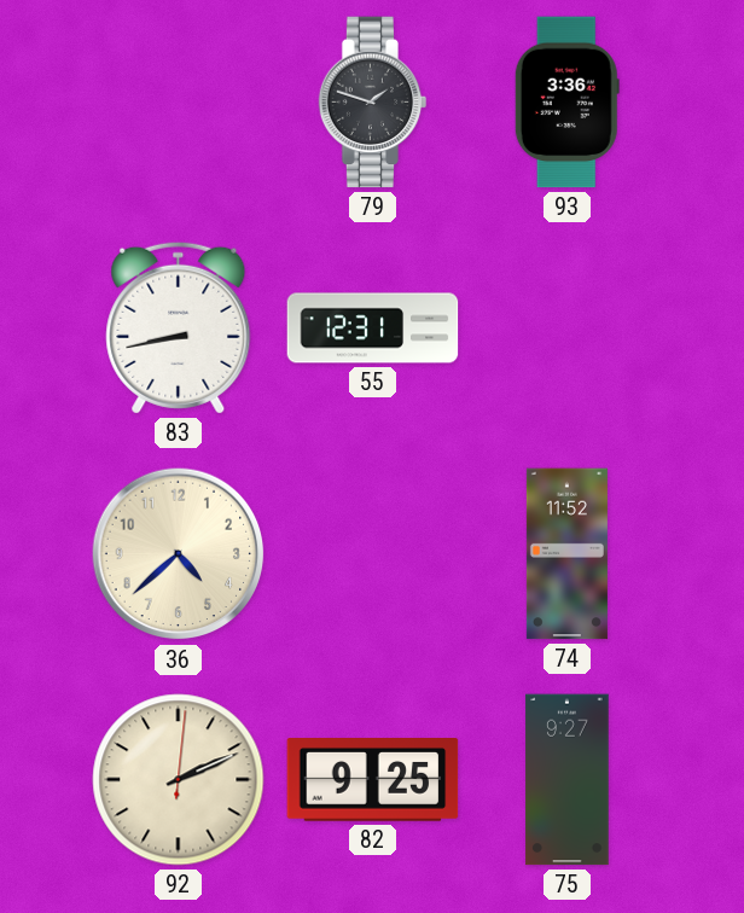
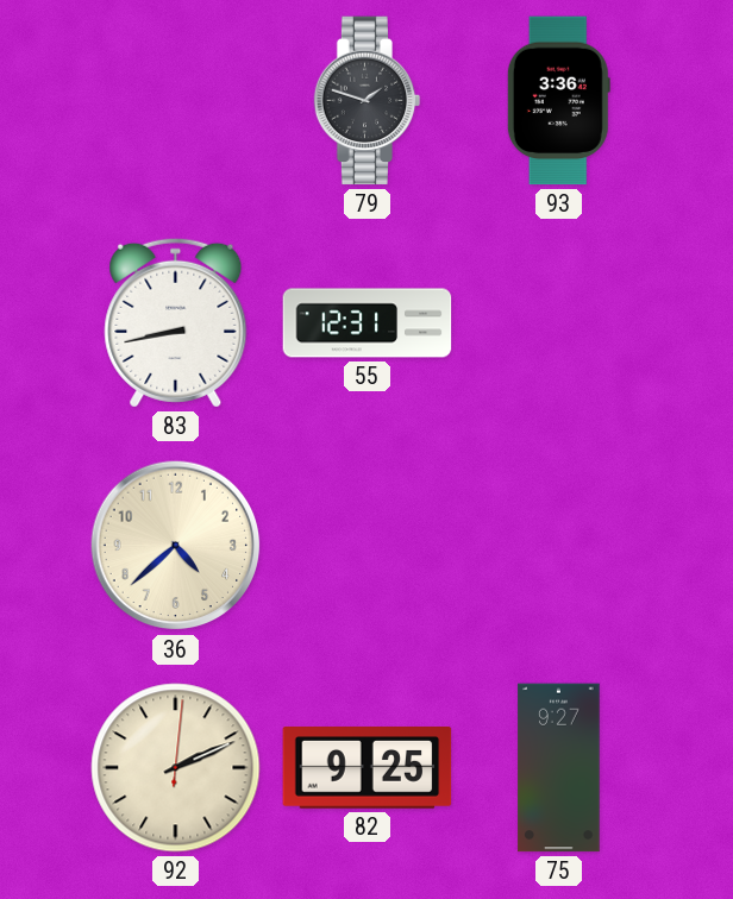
74: 11:52 -> none (566, 554)
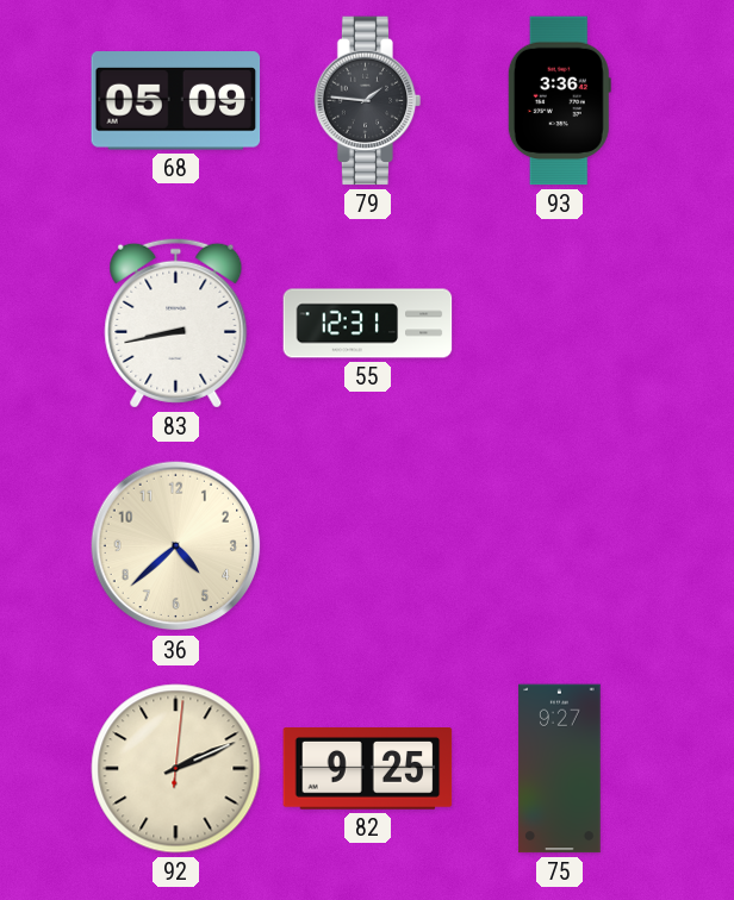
68: none -> 05:09 (176, 101)
79: 1:48 -> 1:46 (368, 101)
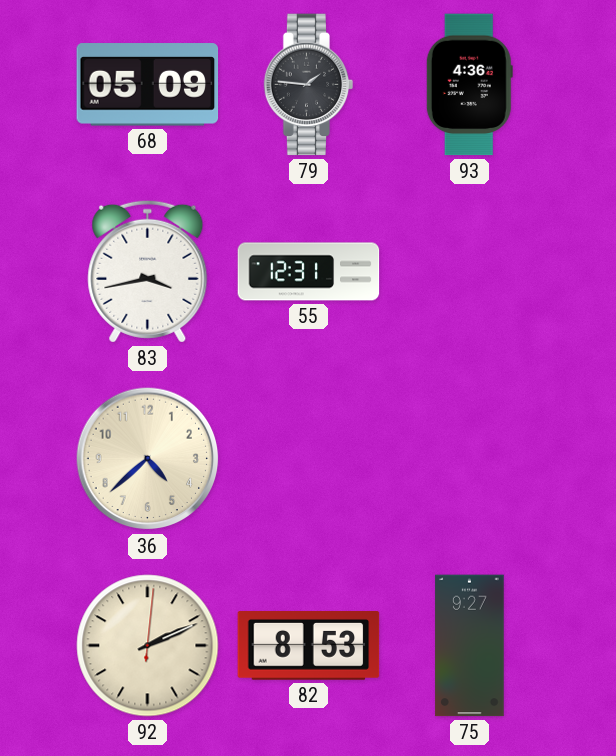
93: 3:36 -> 4:36 (469, 85)
83: 8:43 -> 3:43 (148, 271)
82: 9:25 -> 8:53 (309, 646)
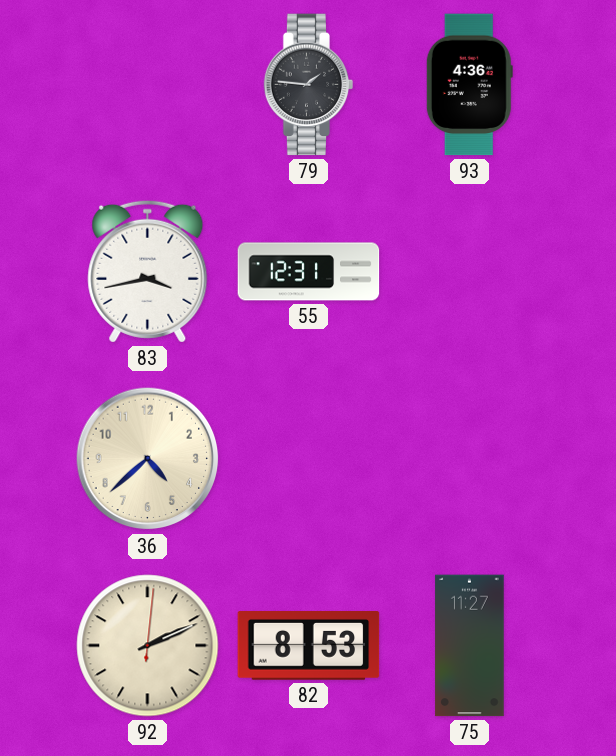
68: 05:09 -> none (148, 85)
75: 9:27 -> 11:27 (470, 646)
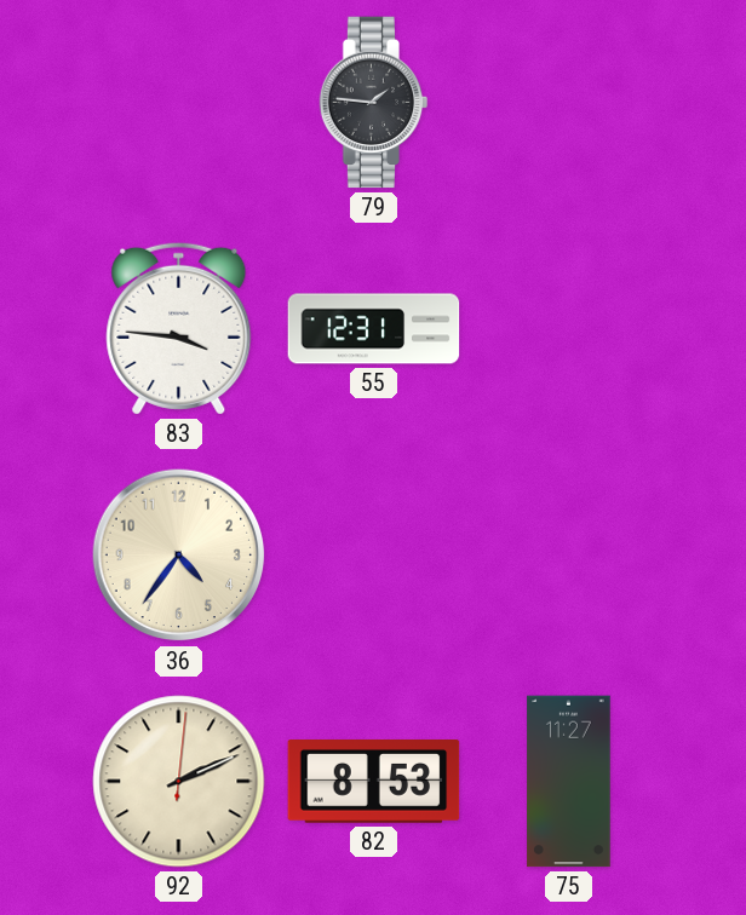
93: 4:36 -> none (469, 85)
83: 3:43 -> 3:46 (179, 328)
36: 4:38 -> 4:36 (179, 556)
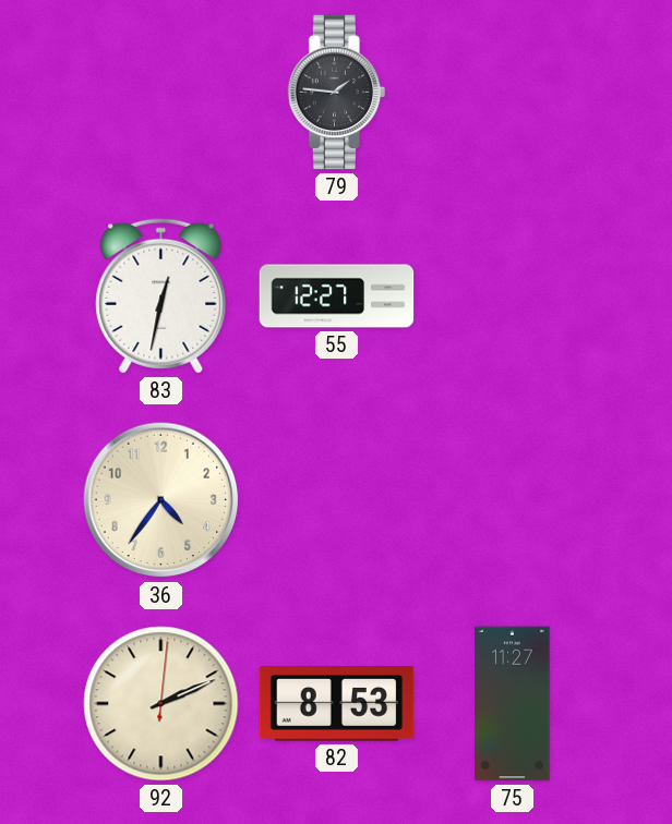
83: 3:46 -> 12:32 (161, 295)
55: 12:31 -> 12:27 (337, 296)
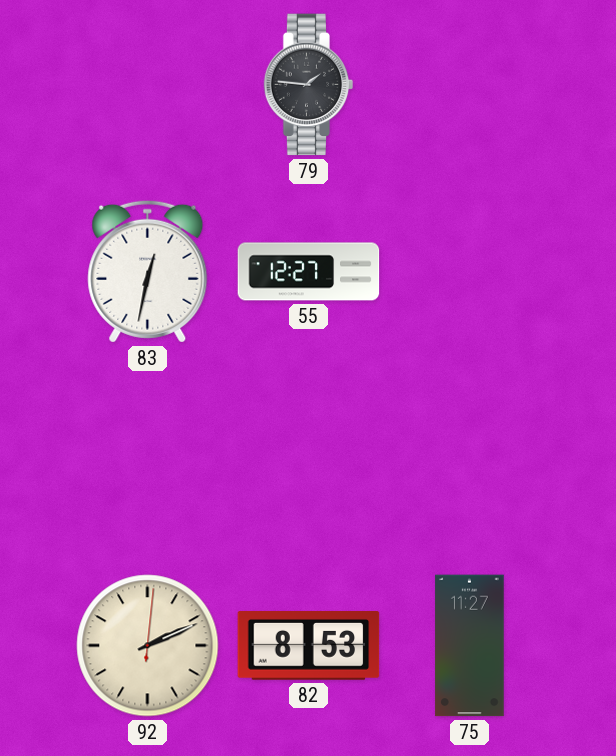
36: 4:36 -> none (161, 500)
